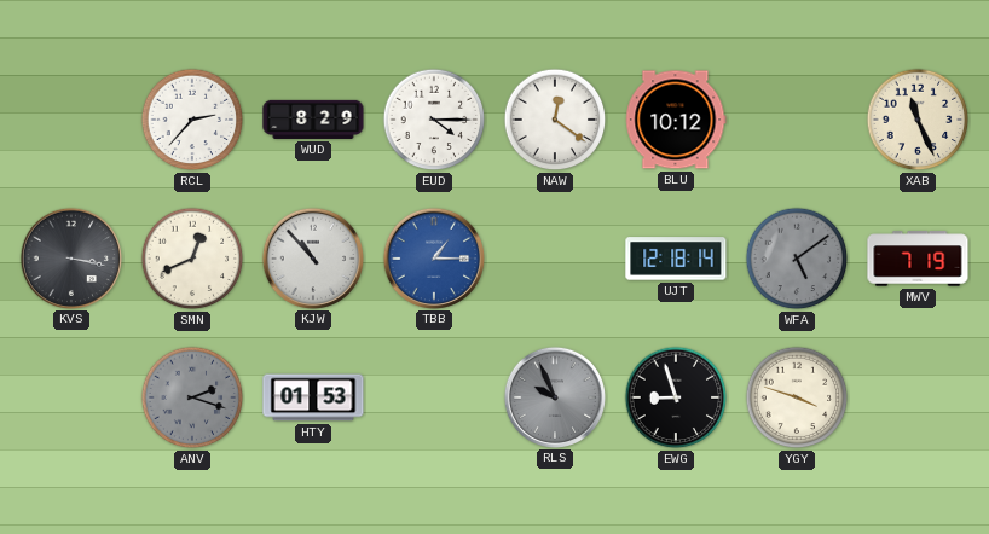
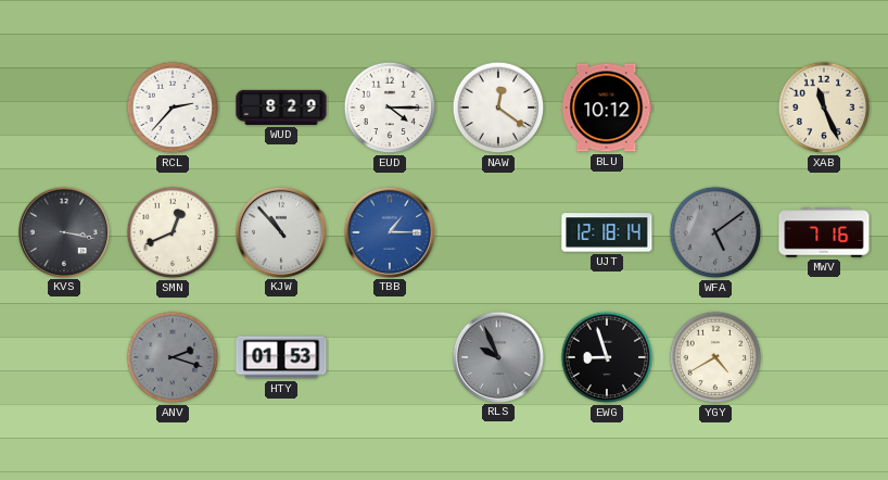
MWV: 7:19 -> 7:16 (824, 232)
YGY: 3:48 -> 4:40 (715, 357)
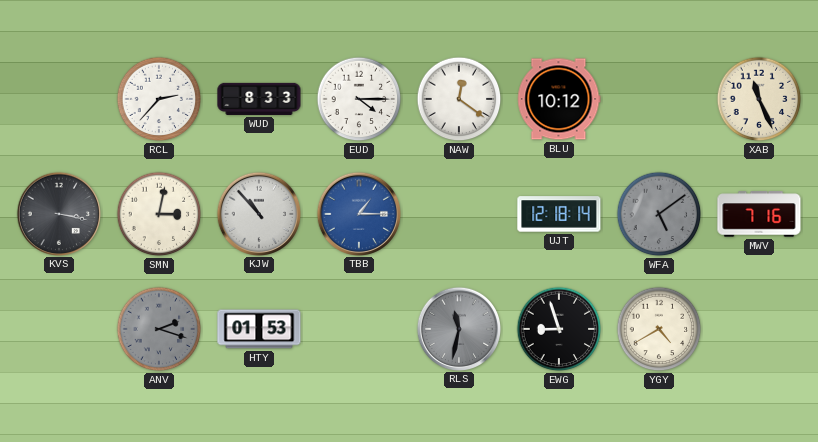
WUD: 8:29 -> 8:33 (259, 99)
SMN: 12:41 -> 3:02 (159, 214)
RLS: 9:56 -> 11:32 (458, 328)
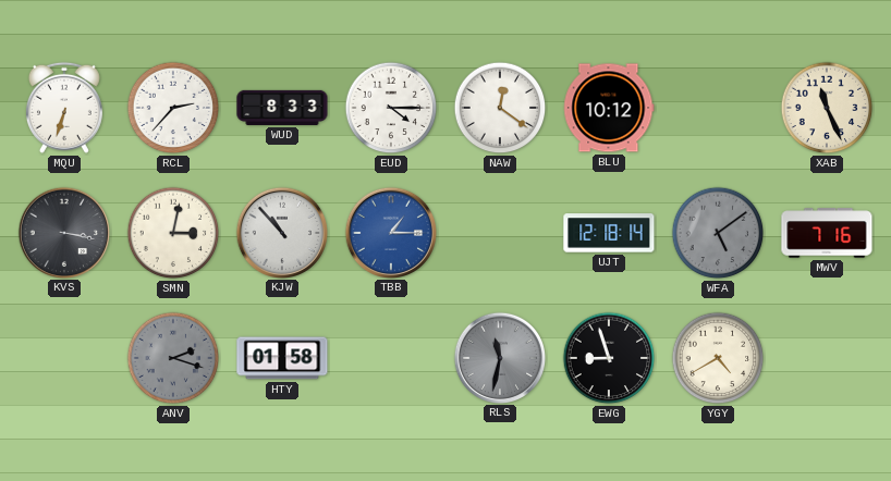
MQU: none -> 6:33 (64, 108)
HTY: 01:53 -> 01:58 (282, 358)
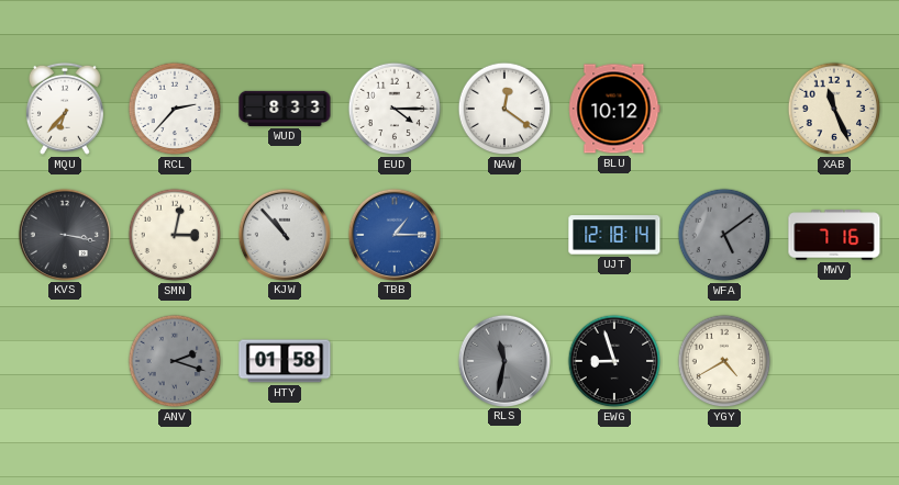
MQU: 6:33 -> 6:37 (65, 109)
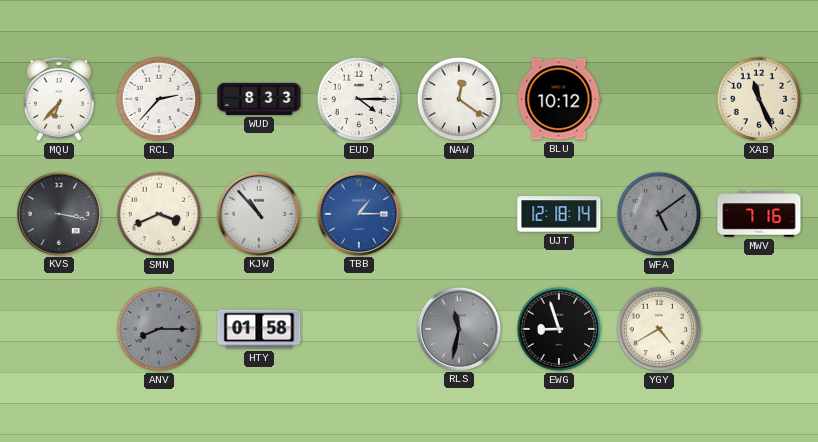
SMN: 3:02 -> 3:41 (159, 214)
ANV: 2:18 -> 8:15 (159, 329)
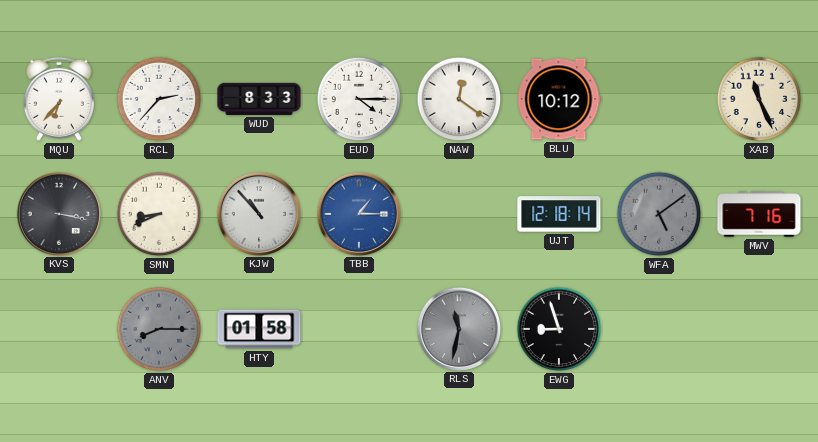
SMN: 3:41 -> 8:41 (159, 214)
YGY: 4:40 -> none (659, 329)
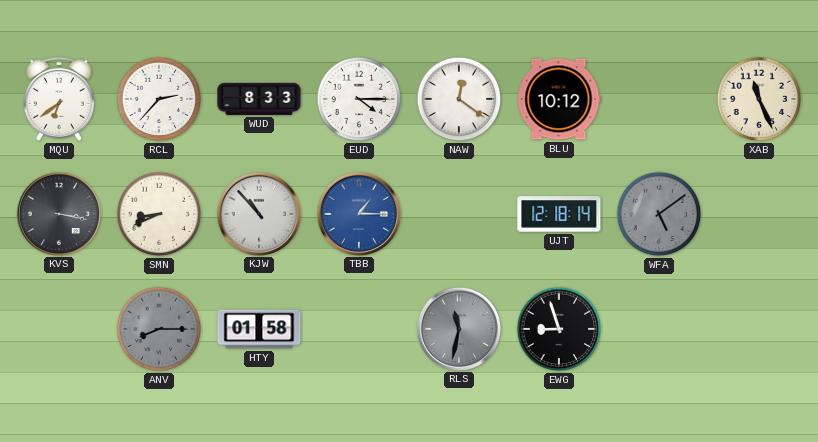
MQU: 6:37 -> 6:39 (59, 99)
MWV: 7:16 -> none (759, 214)
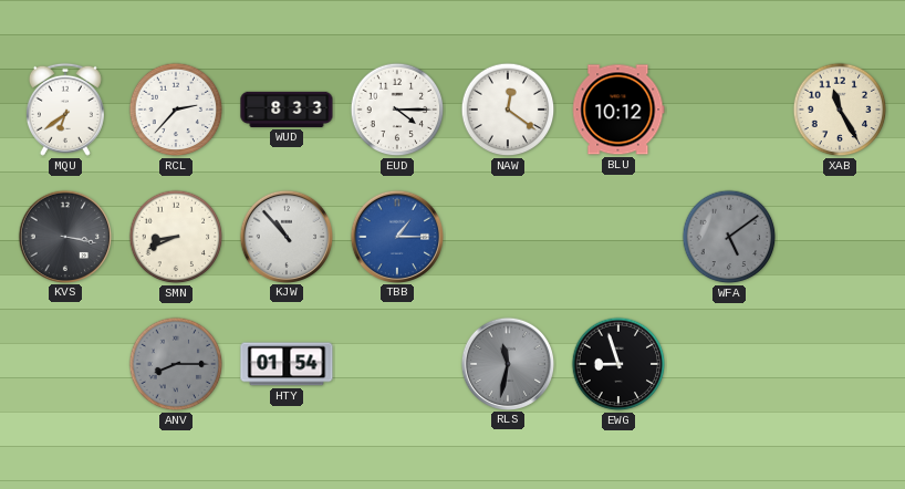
XAB: 11:26 -> 11:25 (840, 110)
UJT: 12:18 -> none (559, 214)
HTY: 01:58 -> 01:54 (287, 364)
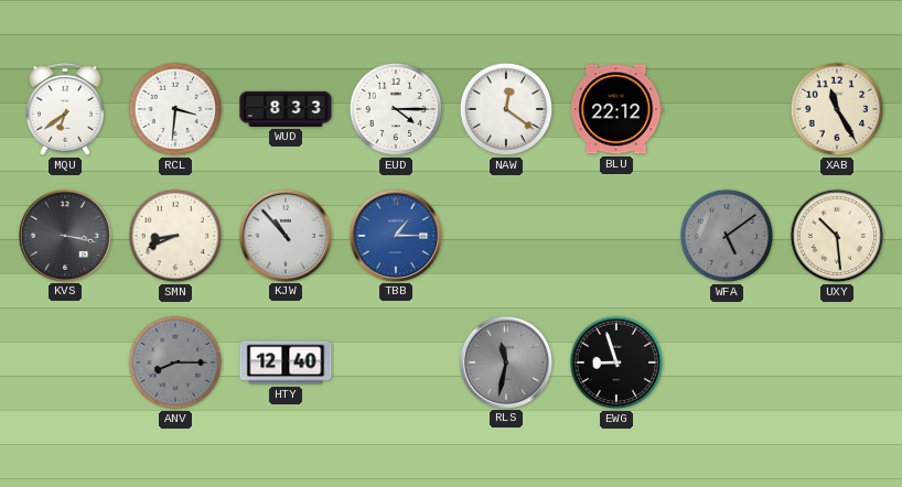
RCL: 2:37 -> 3:31 (175, 109)
BLU: 10:12 -> 22:12 (616, 109)
UXY: none -> 10:29 (837, 236)
HTY: 01:54 -> 12:40 (286, 362)
